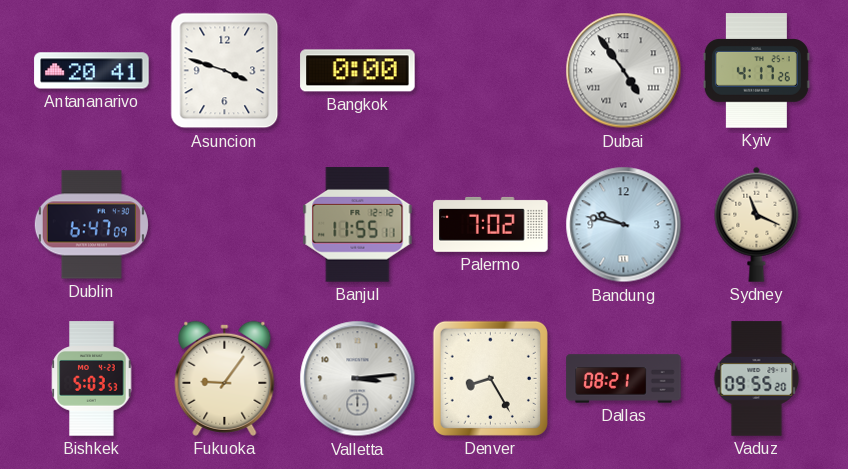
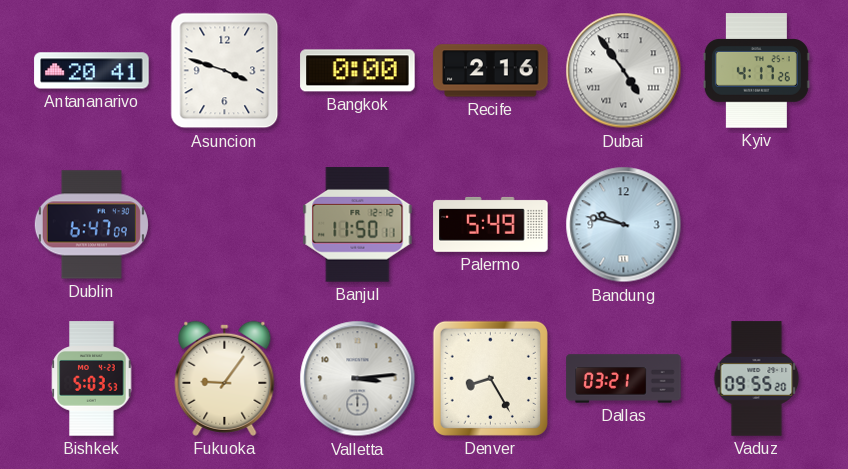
Recife: none -> 2:16 (491, 71)
Banjul: 11:55 -> 11:50 (358, 225)
Palermo: 7:02 -> 5:49 (491, 224)
Sydney: 11:19 -> none (757, 224)
Dallas: 08:21 -> 03:21 (624, 379)
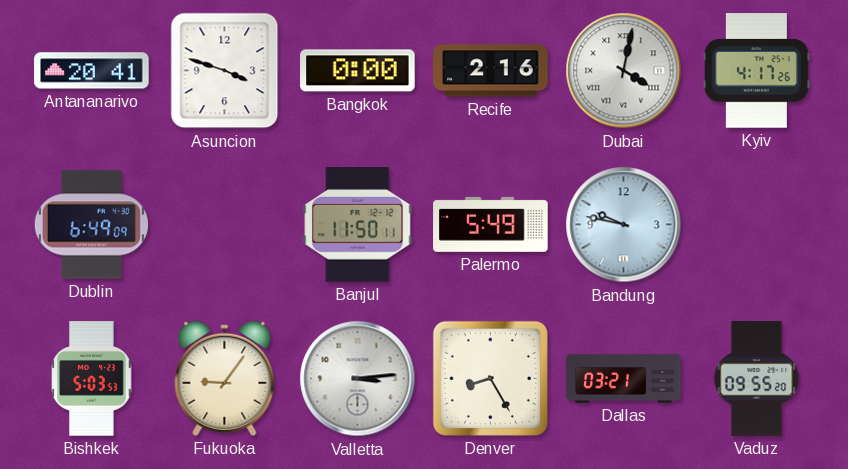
Dubai: 4:54 -> 4:02 (624, 71)
Dublin: 6:47 -> 6:49 (91, 225)
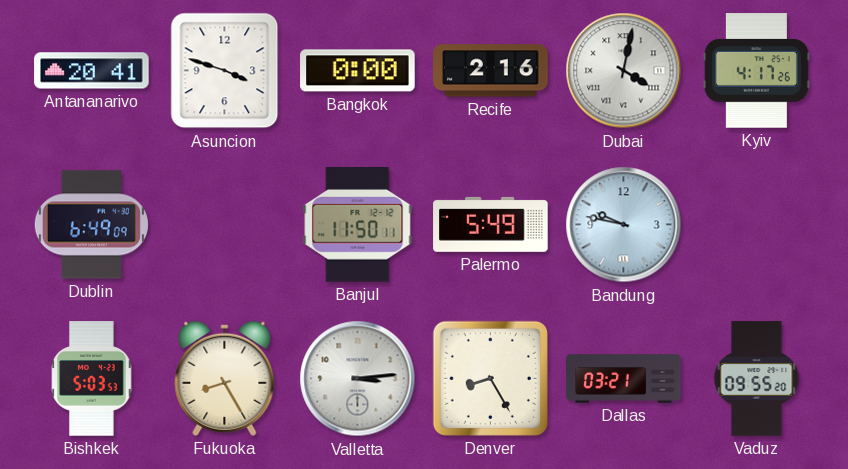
Fukuoka: 9:06 -> 8:25 (225, 378)
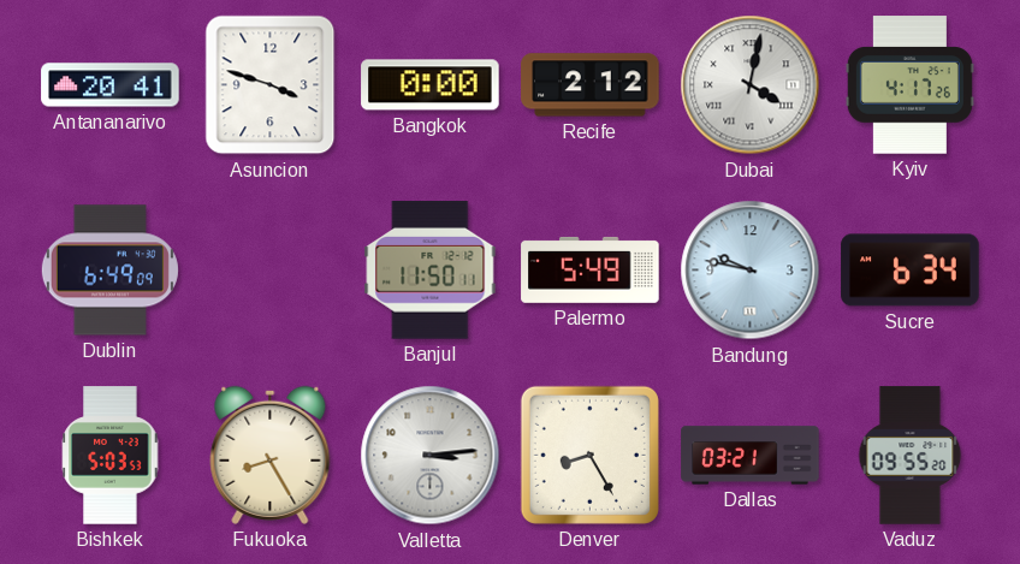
Recife: 2:16 -> 2:12 (591, 85)
Sucre: none -> 6:34 (911, 271)
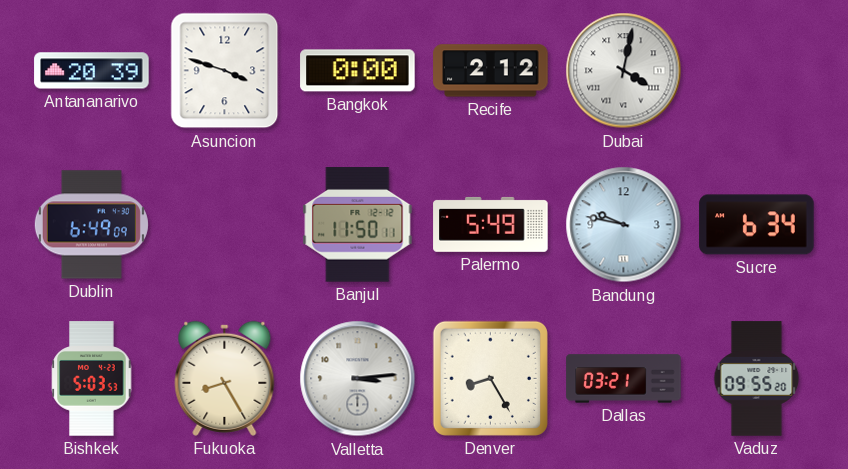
Antananarivo: 20:41 -> 20:39 (92, 71)
Kyiv: 4:17 -> none (909, 85)
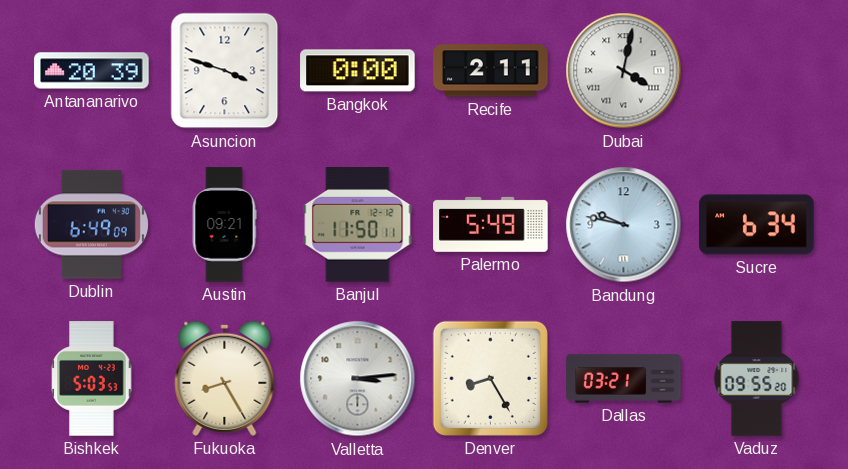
Recife: 2:12 -> 2:11 (491, 71)
Austin: none -> 09:21 (224, 225)
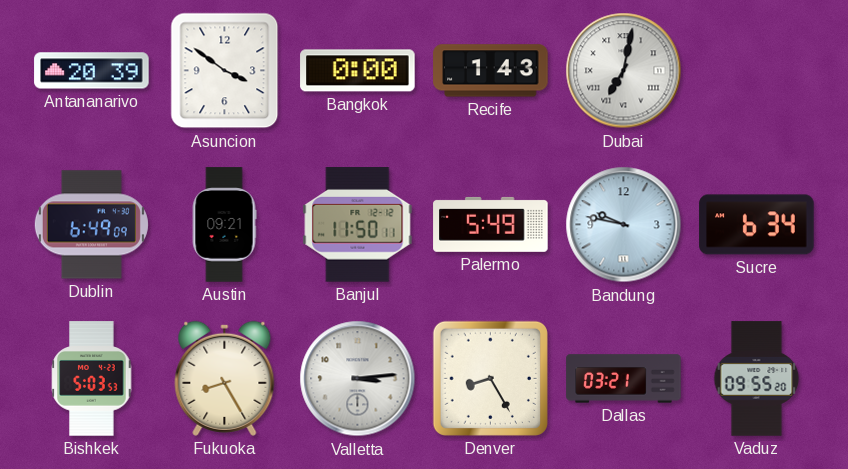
Asuncion: 3:48 -> 3:51 (225, 71)
Recife: 2:11 -> 1:43 (491, 71)
Dubai: 4:02 -> 7:02 (624, 71)
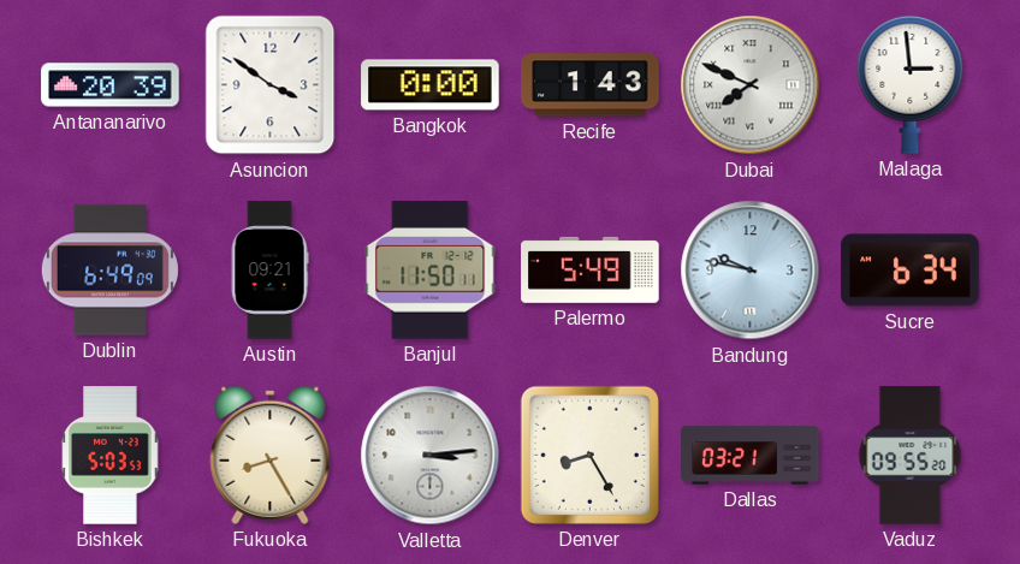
Dubai: 7:02 -> 7:49 (751, 85)
Malaga: none -> 2:59 (911, 84)
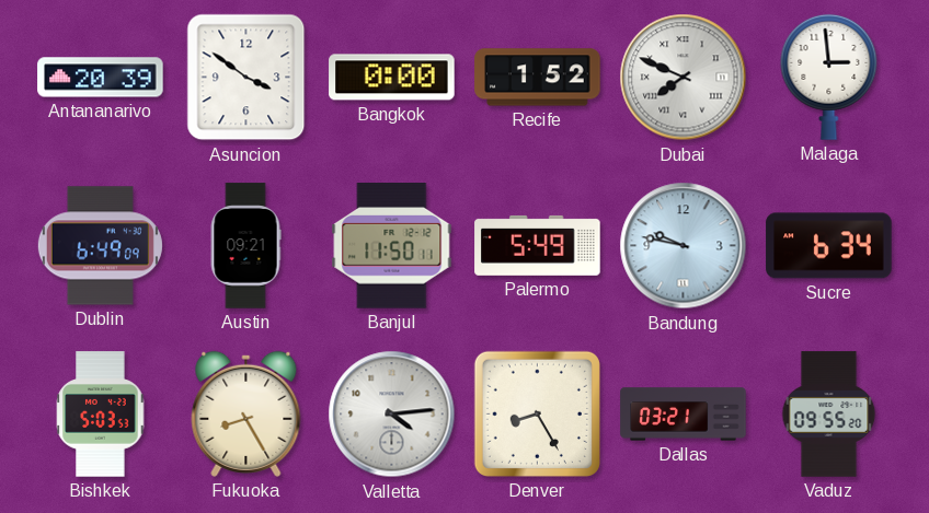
Recife: 1:43 -> 1:52 (538, 78)
Valletta: 3:14 -> 4:14 (392, 415)
